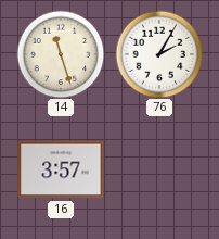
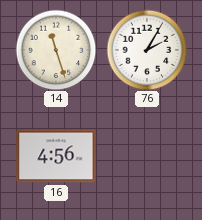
16: 3:57 -> 4:56 (56, 156)
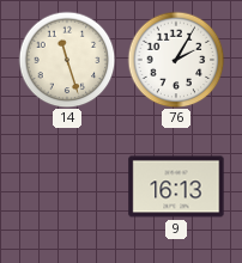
16: 4:56 -> none (56, 156)
9: none -> 16:13 (176, 186)
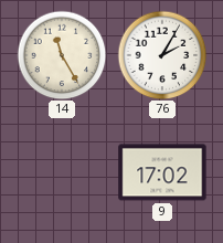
14: 11:27 -> 11:25 (62, 55)
9: 16:13 -> 17:02 (162, 172)
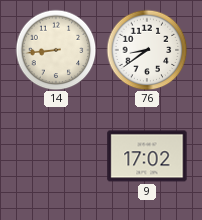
14: 11:25 -> 8:44 (56, 50)
76: 2:05 -> 8:39 (147, 50)
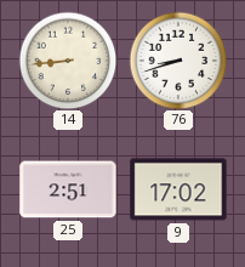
76: 8:39 -> 8:42 (178, 61)
25: none -> 2:51 (68, 189)
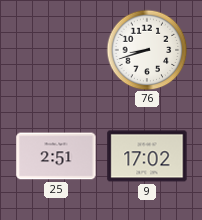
14: 8:44 -> none (68, 61)
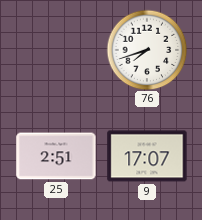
76: 8:42 -> 7:42 (147, 50)
9: 17:02 -> 17:07 (147, 156)
